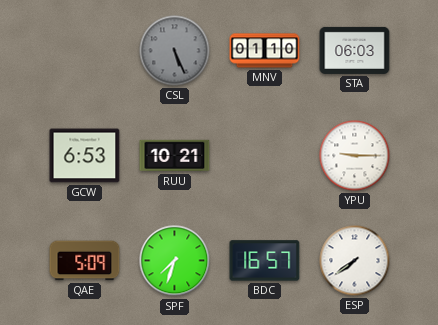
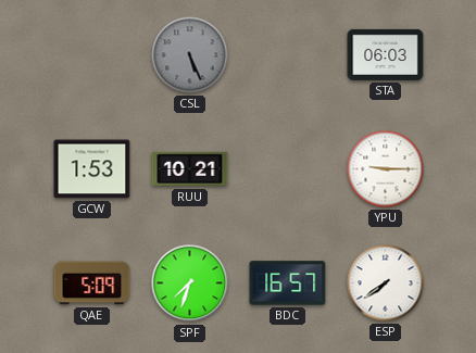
MNV: 01:10 -> none (265, 51)
GCW: 6:53 -> 1:53 (92, 169)
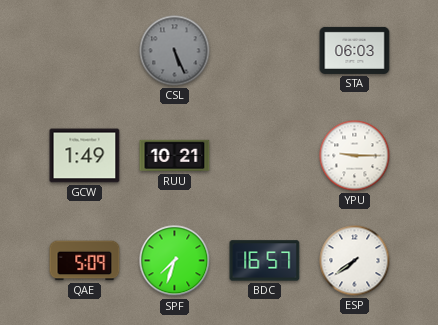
GCW: 1:53 -> 1:49 (85, 156)
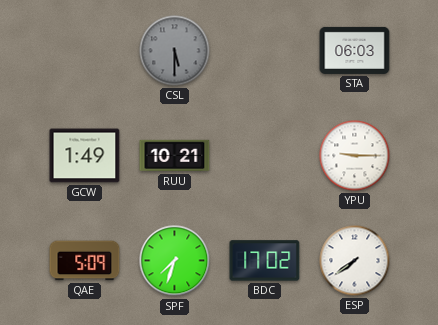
CSL: 5:26 -> 5:30 (175, 51)
BDC: 16:57 -> 17:02 (265, 261)
